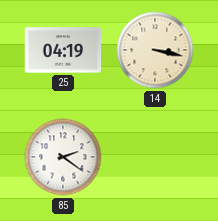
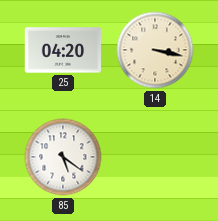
25: 04:19 -> 04:20 (63, 50)
85: 2:21 -> 5:21 (63, 157)
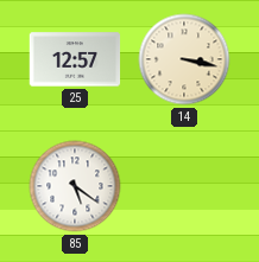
25: 04:20 -> 12:57 (75, 59)
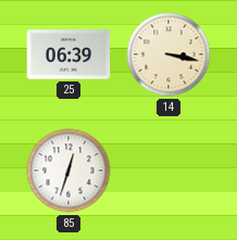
25: 12:57 -> 06:39 (68, 54)
85: 5:21 -> 12:33 (68, 170)
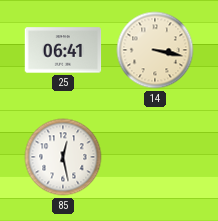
25: 06:39 -> 06:41 (63, 50)
85: 12:33 -> 12:28 (63, 157)
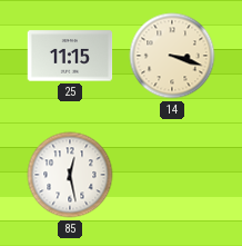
25: 06:41 -> 11:15 (70, 56)
14: 3:17 -> 3:18 (172, 56)
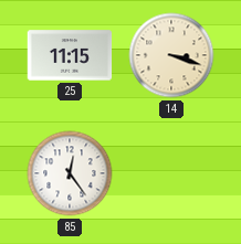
85: 12:28 -> 12:24 (70, 173)
